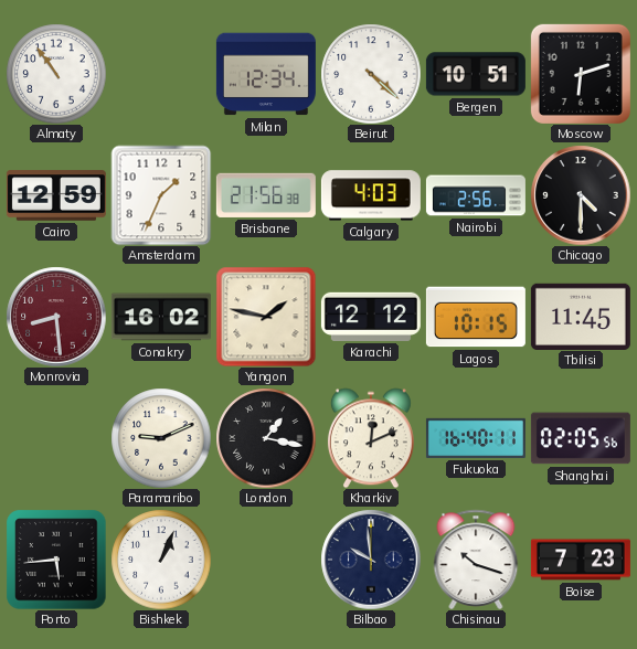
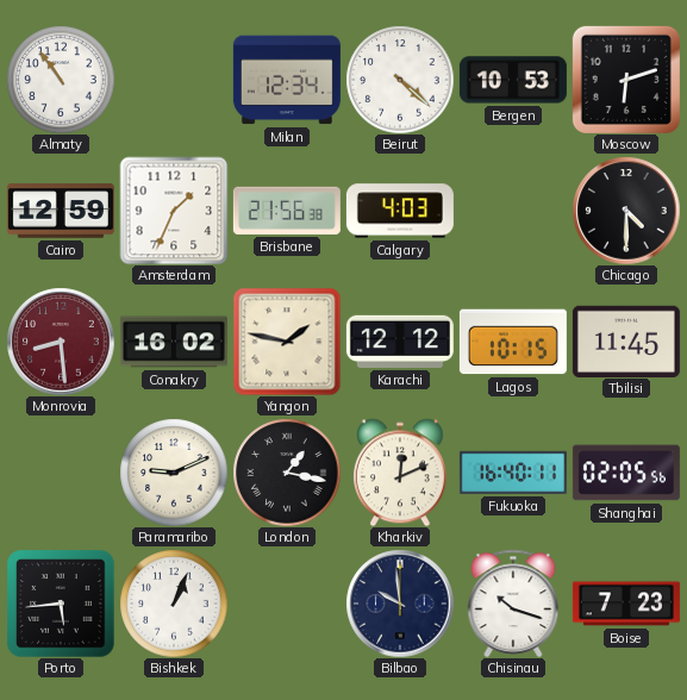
Bergen: 10:51 -> 10:53 (513, 80)
Nairobi: 2:56 -> none (476, 195)
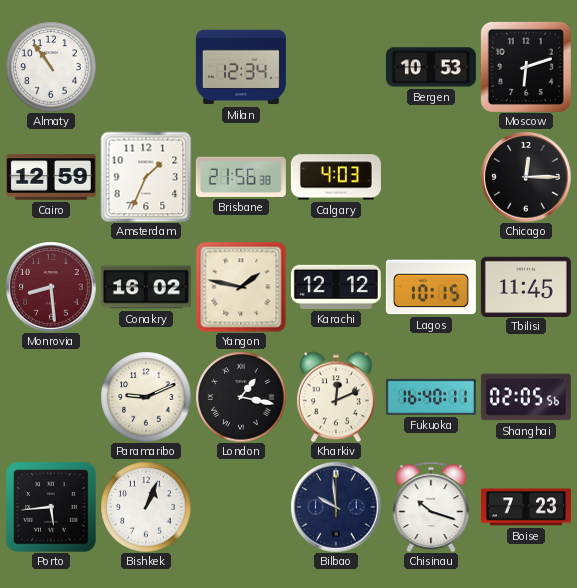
Beirut: 4:22 -> none (400, 80)
Chicago: 4:30 -> 12:15 (526, 177)
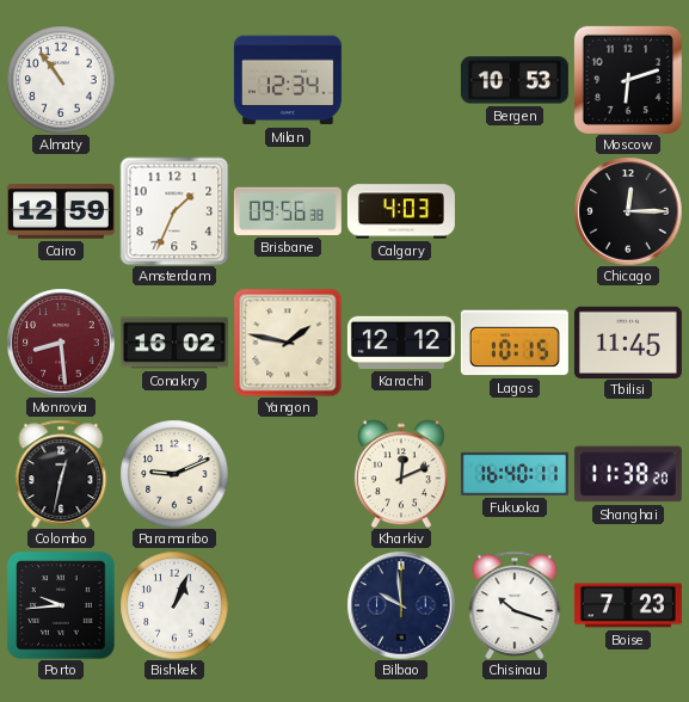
Brisbane: 21:56 -> 09:56 (288, 211)
Colombo: none -> 12:32 (61, 474)
London: 1:17 -> none (241, 397)
Shanghai: 02:05 -> 11:38 (628, 474)
Porto: 5:44 -> 9:44 (61, 605)
